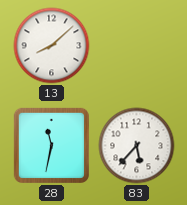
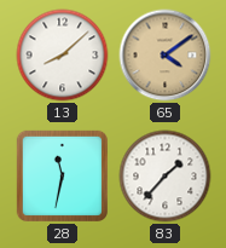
65: none -> 4:09 (166, 56)
83: 5:37 -> 1:37 (166, 177)
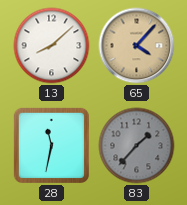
65: 4:09 -> 4:07 (137, 46)
83 dial: white -> grey (137, 146)
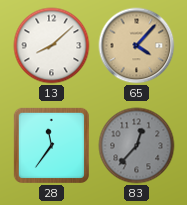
28: 11:32 -> 11:36 (51, 145)
83: 1:37 -> 12:37 (137, 146)
